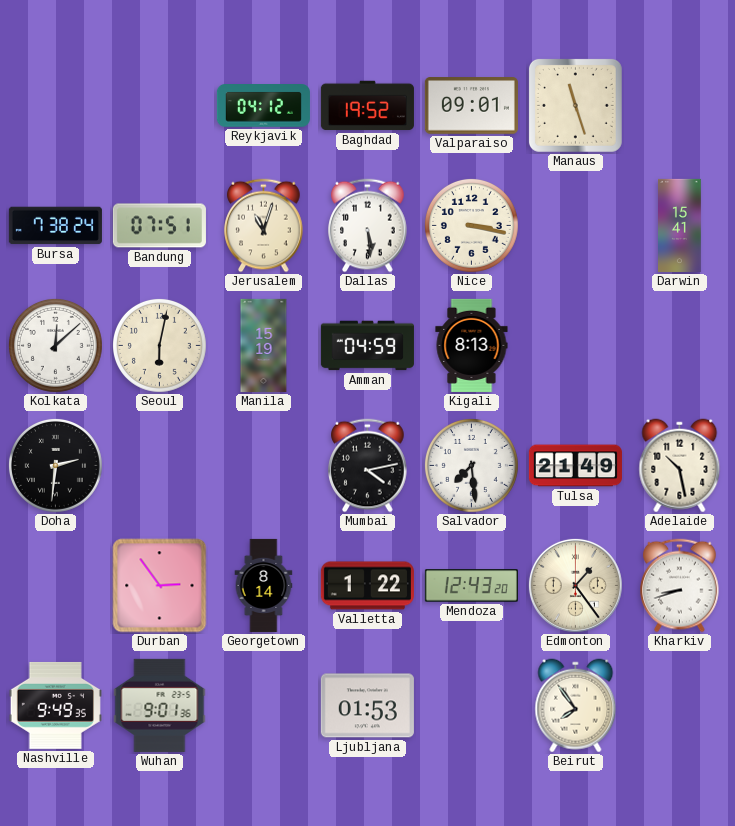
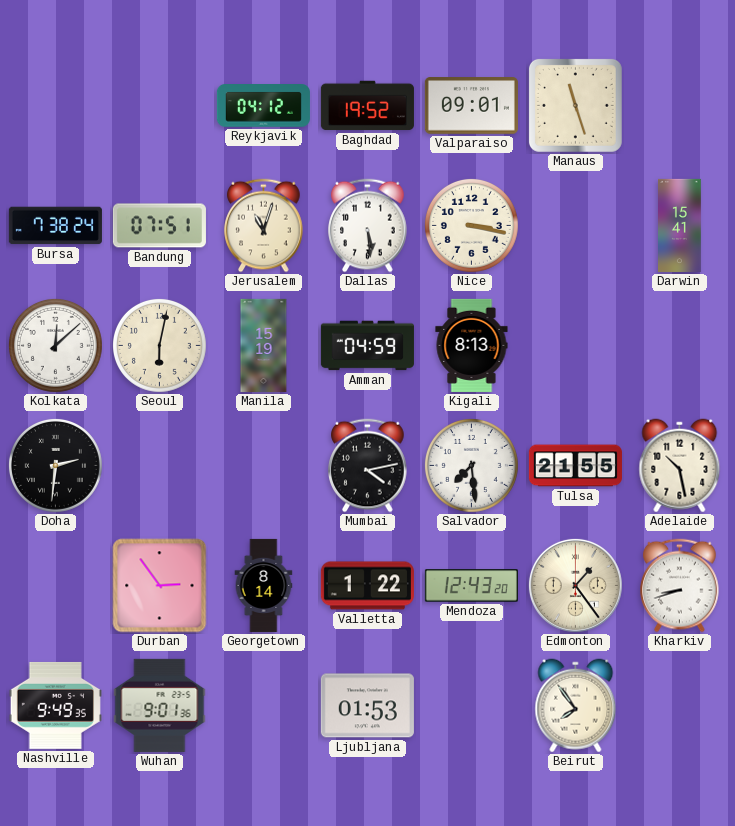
Tulsa: 21:49 -> 21:55 (575, 466)
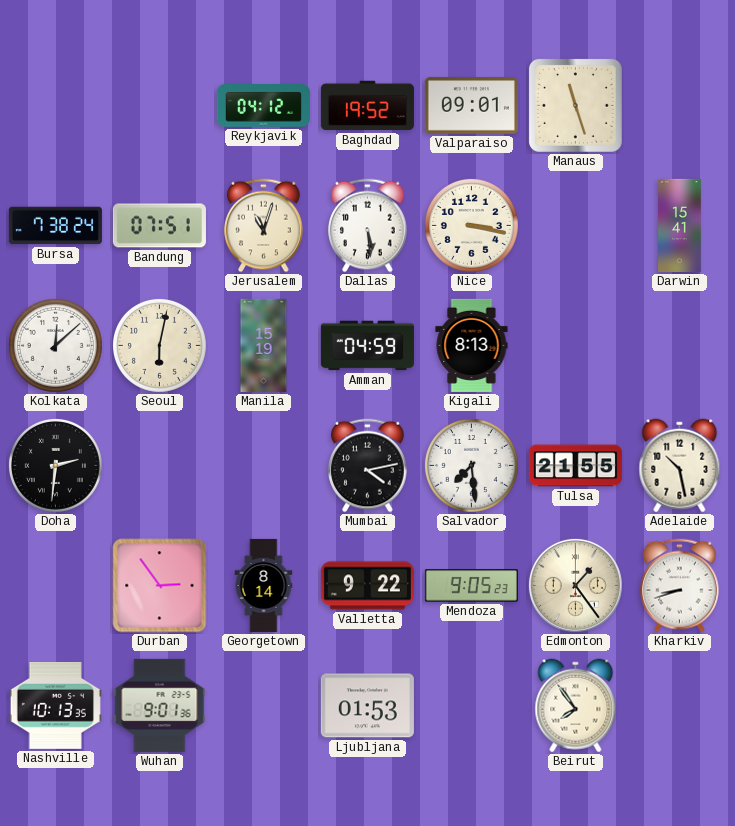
Valletta: 1:22 -> 9:22 (367, 586)
Mendoza: 12:43 -> 9:05 (471, 586)
Nashville: 9:49 -> 10:13 (55, 705)
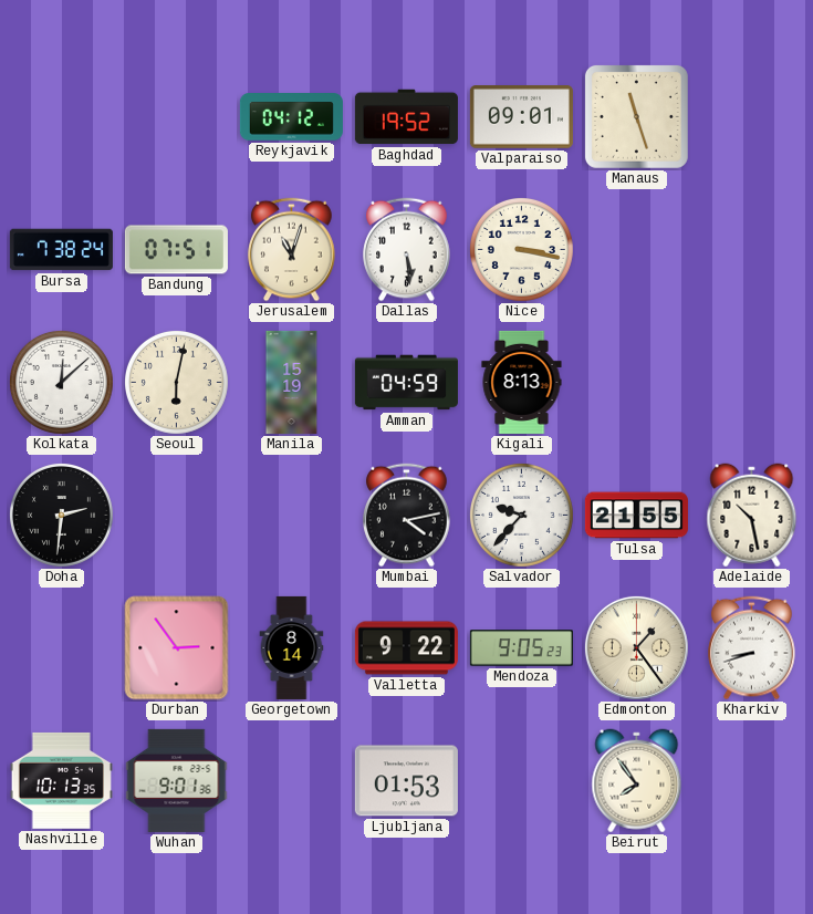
Darwin: 15:41 -> none (680, 225)
Salvador: 7:29 -> 9:37 (521, 515)
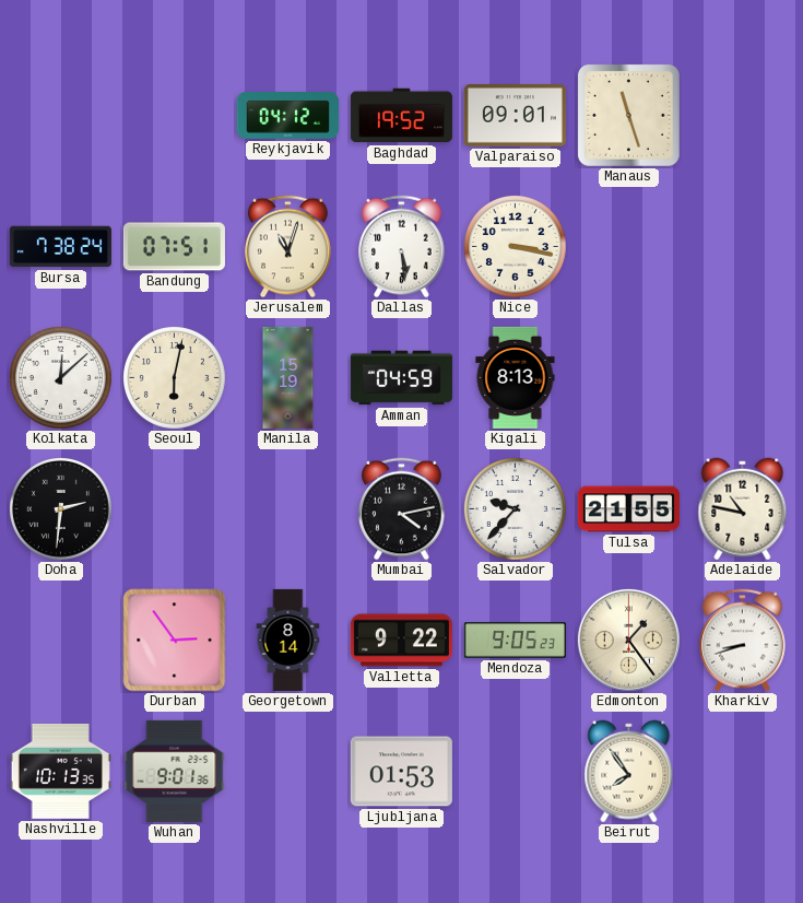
Adelaide: 10:28 -> 10:47 (743, 509)
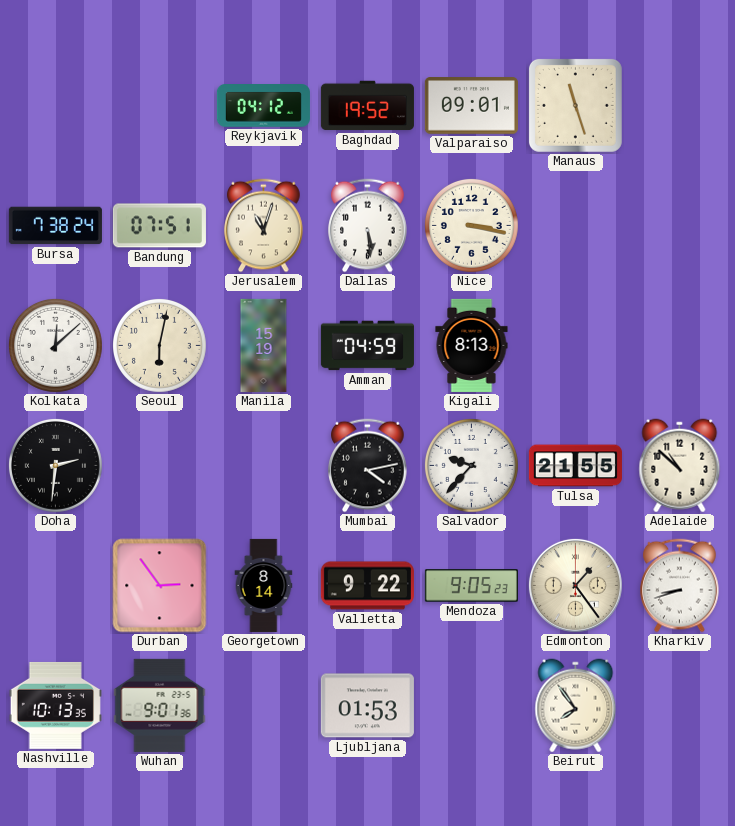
Adelaide: 10:47 -> 10:52 (680, 466)
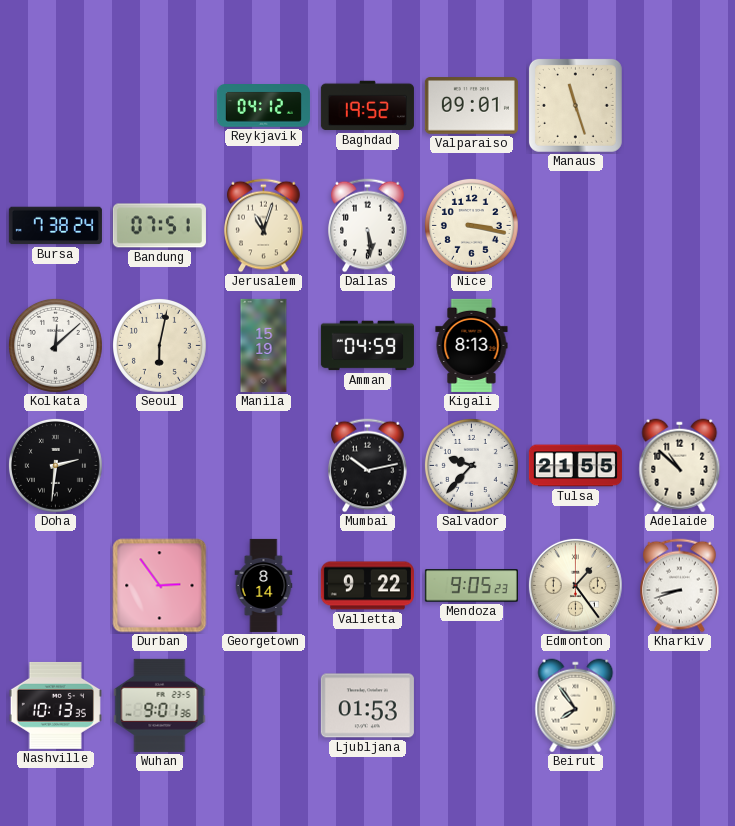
Mumbai: 4:13 -> 10:13 (368, 466)
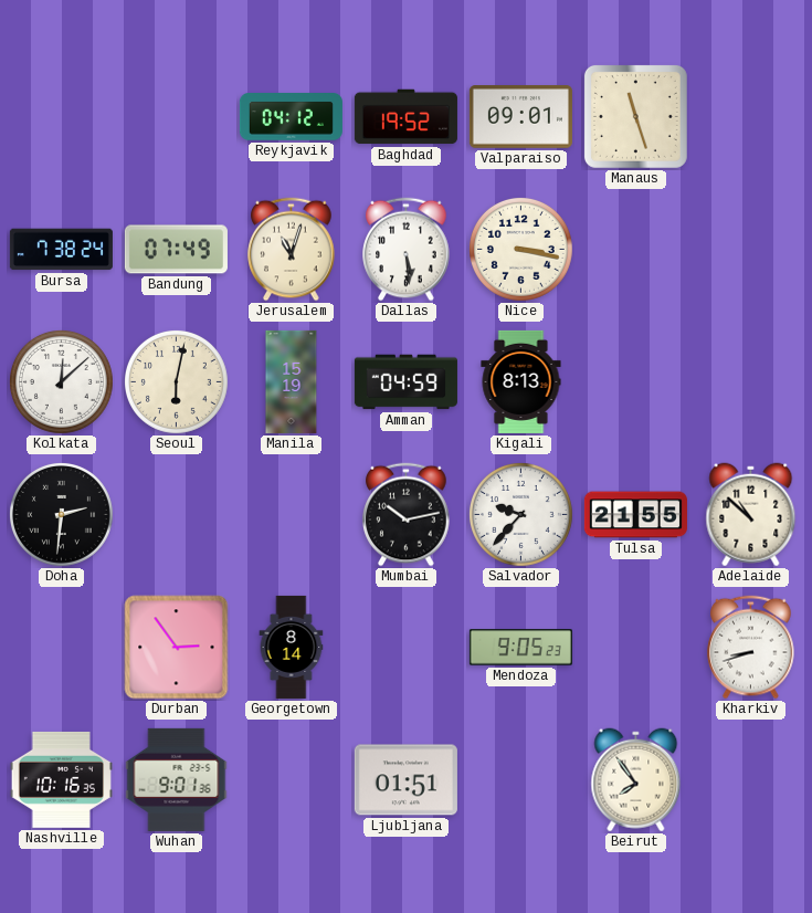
Bandung: 07:51 -> 07:49 (176, 250)
Valletta: 9:22 -> none (367, 586)
Edmonton: 1:24 -> none (575, 585)
Nashville: 10:13 -> 10:16 (61, 779)
Ljubljana: 01:53 -> 01:51 (405, 780)
